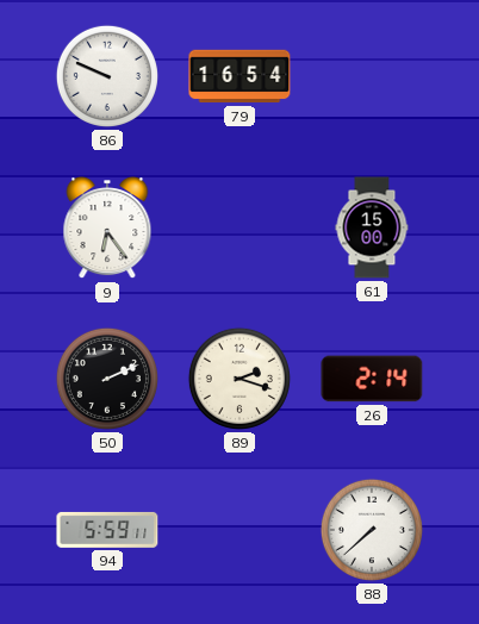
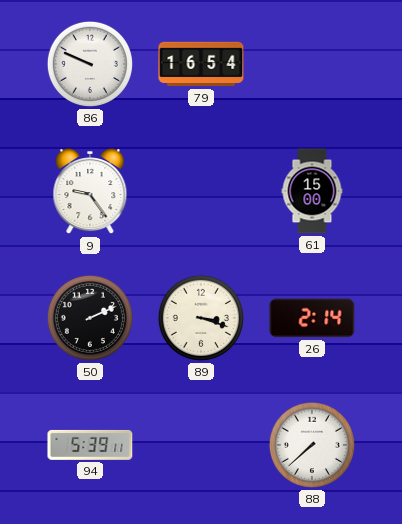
9: 6:24 -> 9:24 (90, 192)
89: 2:18 -> 3:18 (201, 318)
94: 5:59 -> 5:39 (90, 445)
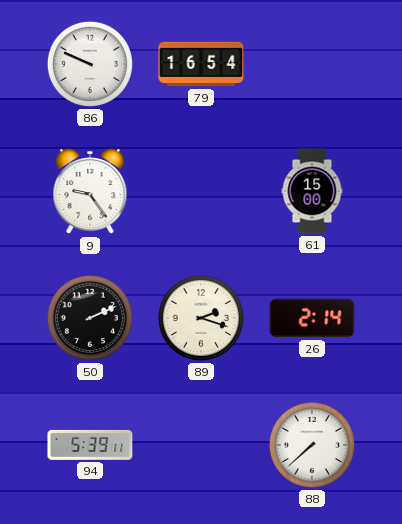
89: 3:18 -> 2:18 (201, 318)
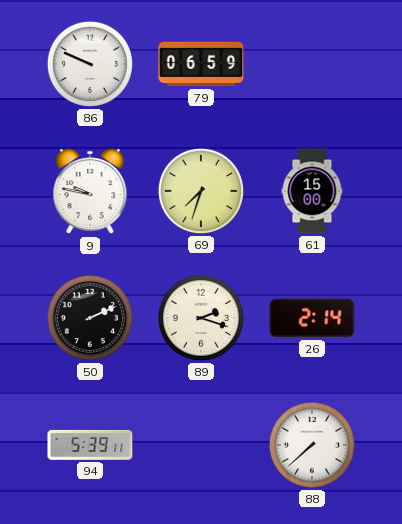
79: 16:54 -> 06:59 (201, 64)
9: 9:24 -> 9:47 (90, 192)
69: none -> 7:33 (201, 191)
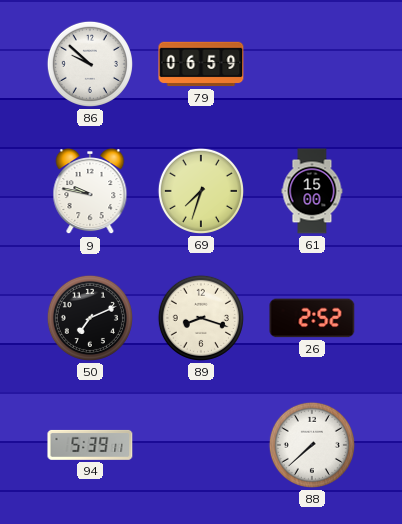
86: 9:49 -> 9:52 (90, 64)
50: 2:11 -> 7:11 (90, 318)
89: 2:18 -> 8:18 (201, 318)
26: 2:14 -> 2:52 (312, 318)
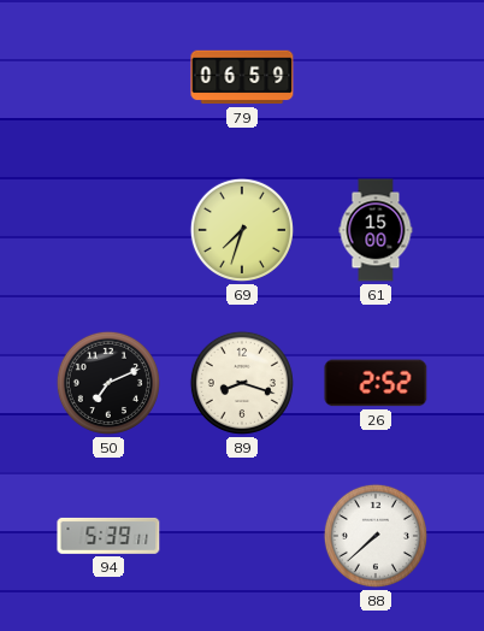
86: 9:52 -> none (90, 64)
9: 9:47 -> none (90, 192)
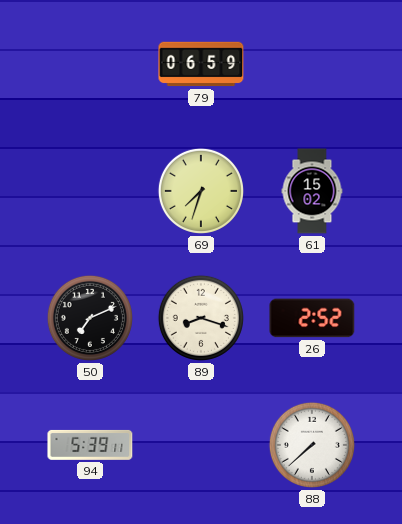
61: 15:00 -> 15:02 (312, 191)
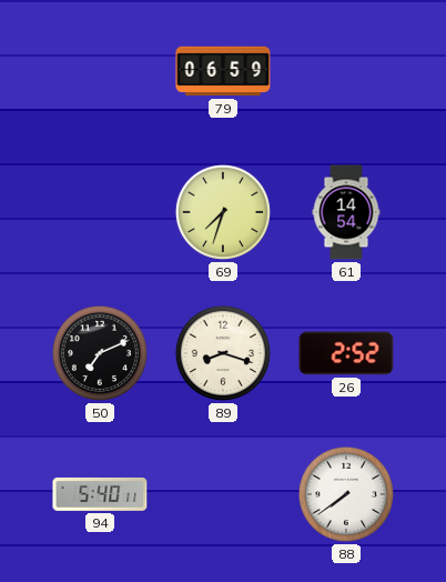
61: 15:02 -> 14:54 (346, 212)
94: 5:39 -> 5:40 (100, 494)
88: 7:38 -> 7:39 (346, 494)
